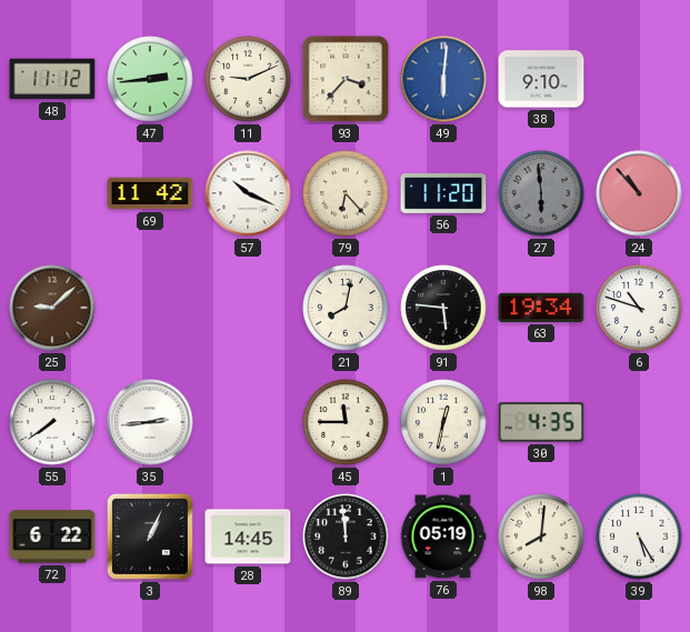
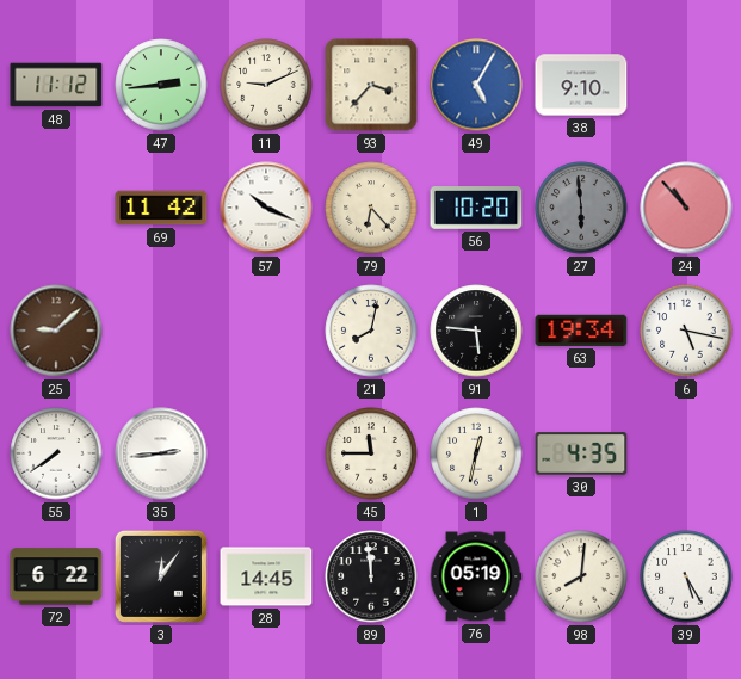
49: 6:01 -> 5:05 (476, 85)
56: 11:20 -> 10:20 (476, 209)
6: 10:48 -> 5:17 (686, 331)
3: 1:04 -> 12:06 (161, 576)
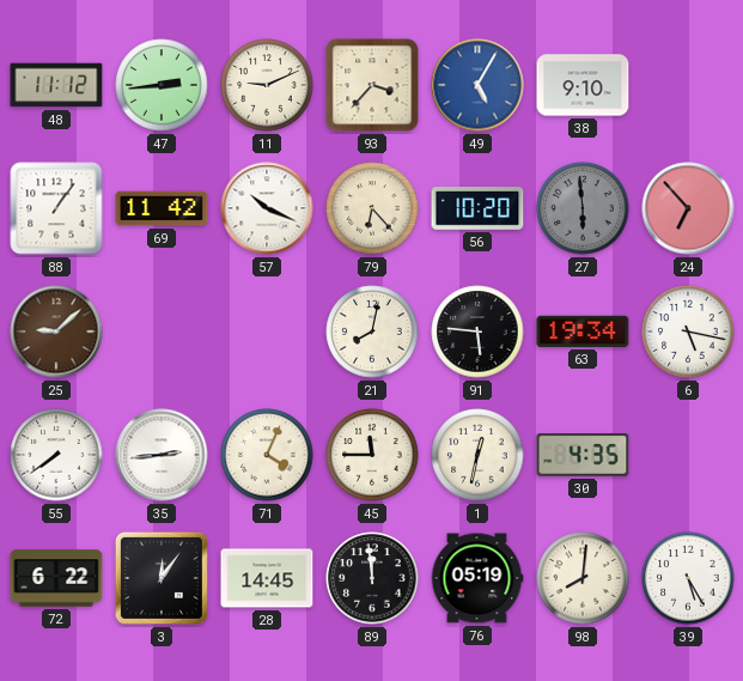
88: none -> 1:06 (56, 208)
24: 10:53 -> 6:53 (688, 208)
71: none -> 4:04 (267, 455)
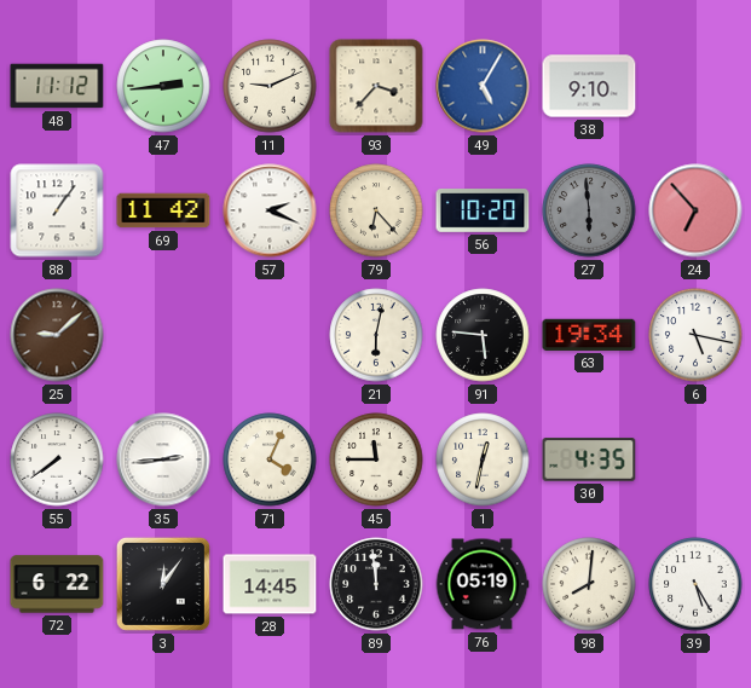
57: 10:19 -> 2:19 (270, 210)
21: 8:02 -> 6:02 (376, 335)
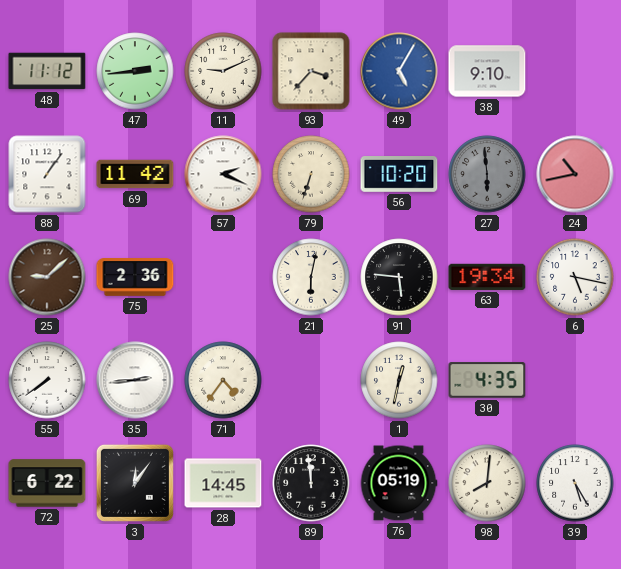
79: 6:23 -> 6:33 (311, 174)
24: 6:53 -> 10:43 (575, 174)
75: none -> 2:36 (135, 277)
71: 4:04 -> 4:36 (223, 380)
45: 11:45 -> none (376, 459)
